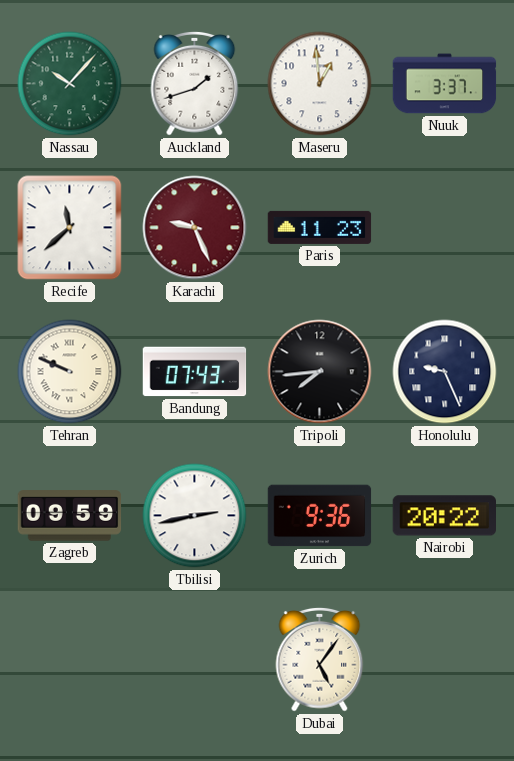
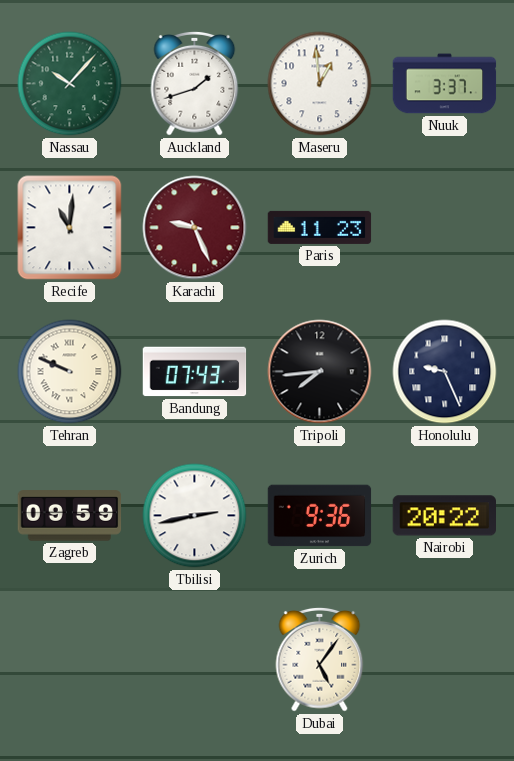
Recife: 11:38 -> 11:01 (70, 228)
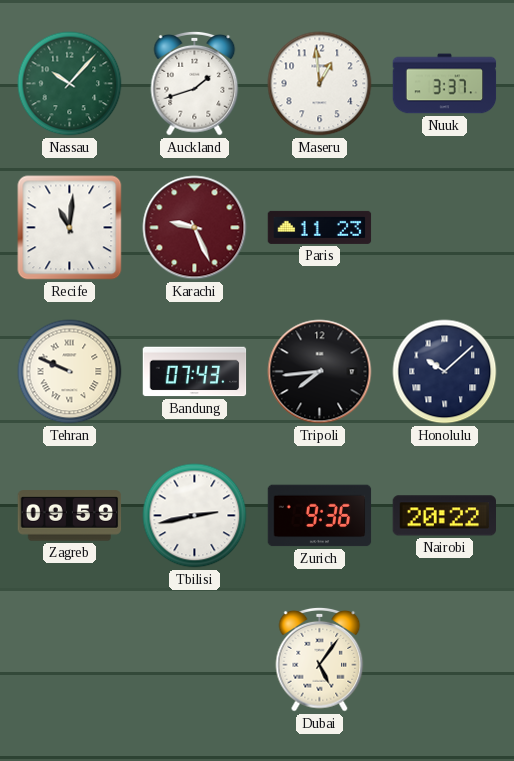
Honolulu: 9:26 -> 10:08 (445, 372)
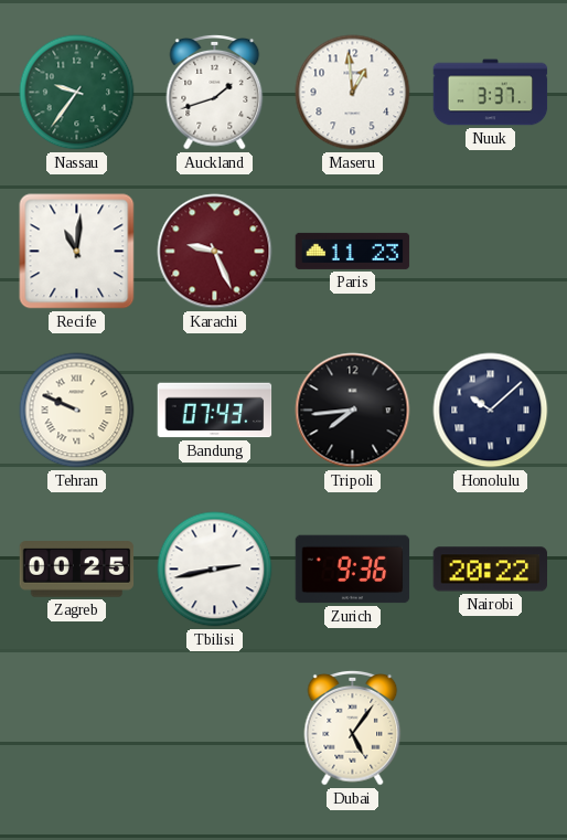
Nassau: 10:07 -> 9:36 (77, 93)
Zagreb: 09:59 -> 00:25 (77, 570)
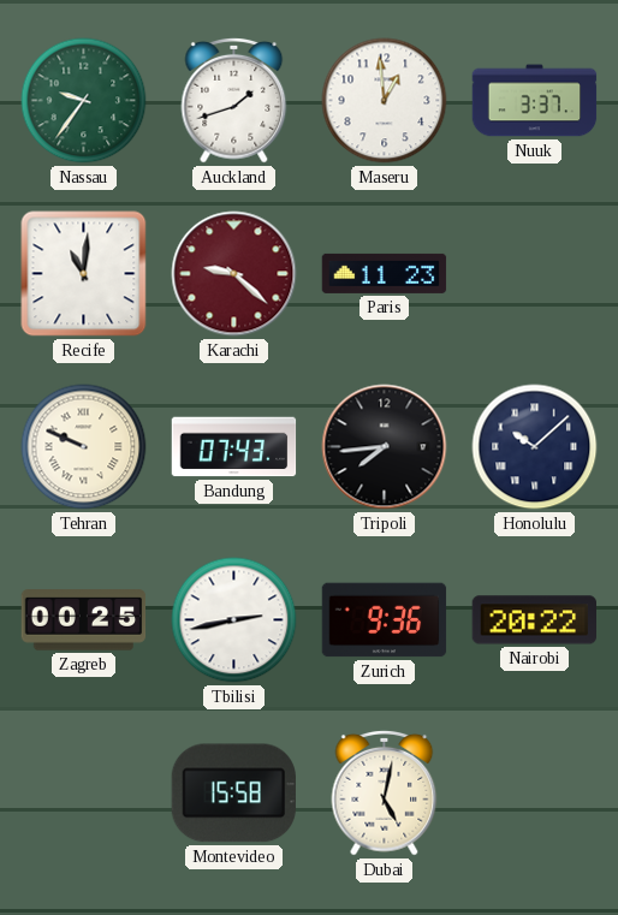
Karachi: 9:26 -> 9:22 (234, 274)
Montevideo: none -> 15:58 (233, 794)
Dubai: 5:06 -> 5:02 (385, 792)
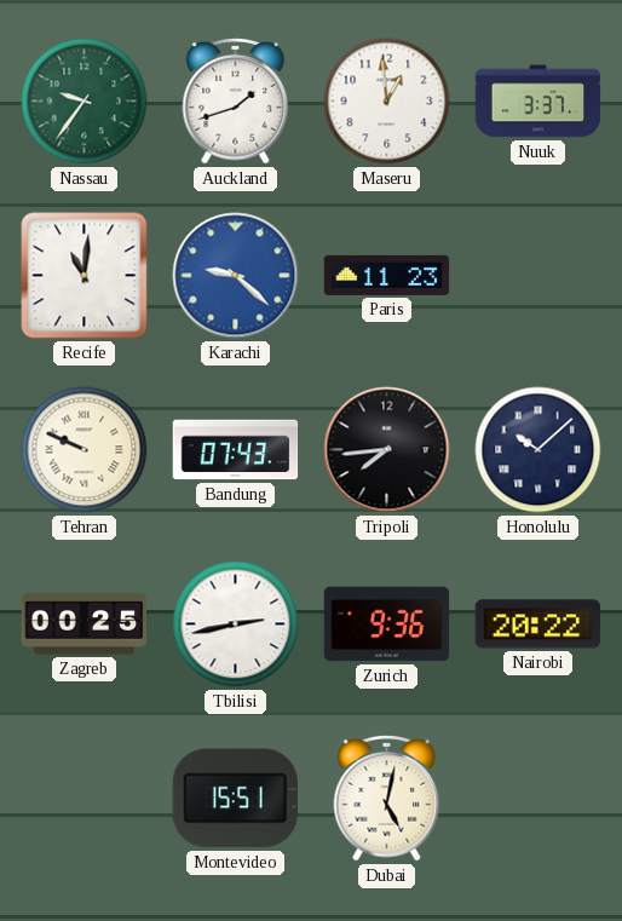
Karachi dial: burgundy -> blue (236, 276)
Montevideo: 15:58 -> 15:51 (235, 799)
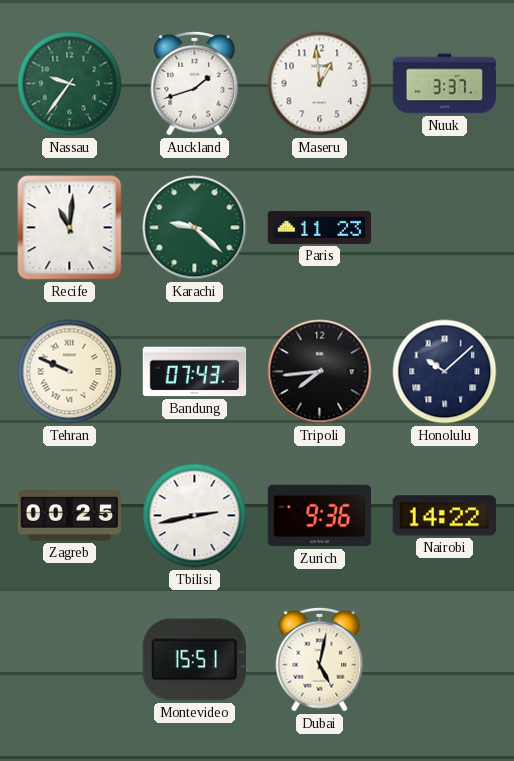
Karachi dial: blue -> green (195, 228)
Nairobi: 20:22 -> 14:22 (444, 516)
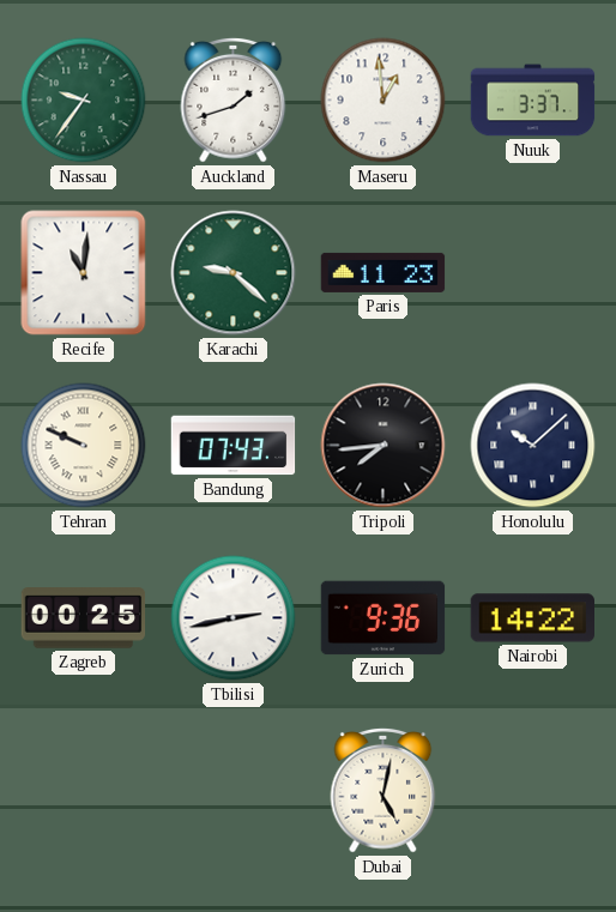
Montevideo: 15:51 -> none (194, 660)
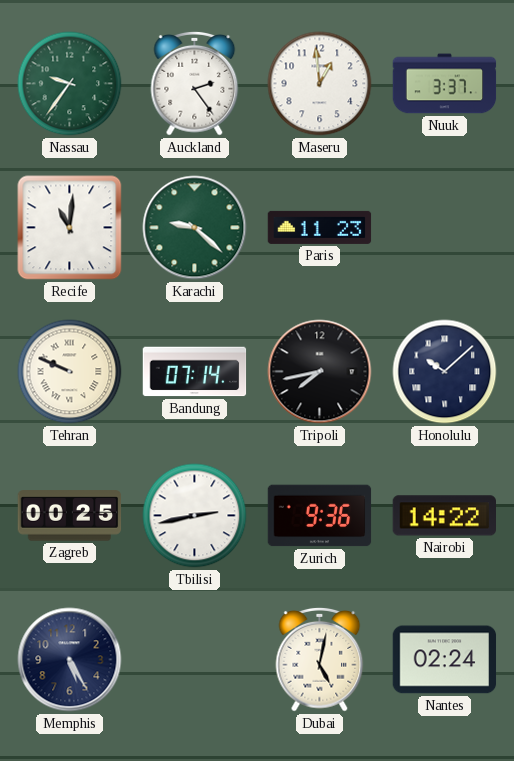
Auckland: 1:42 -> 2:24 (195, 83)
Bandung: 07:43 -> 07:14 (195, 372)
Tripoli: 7:44 -> 7:43 (320, 372)
Memphis: none -> 5:25 (70, 660)
Nantes: none -> 02:24 (445, 660)
